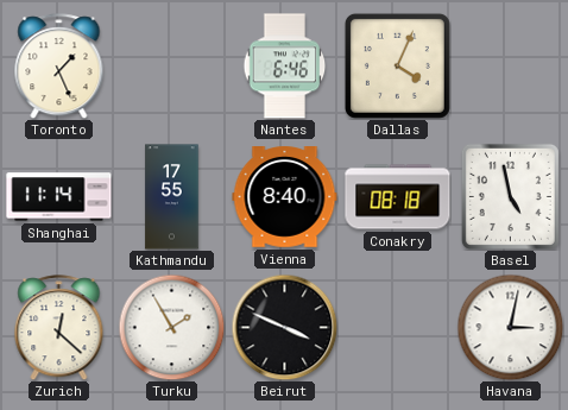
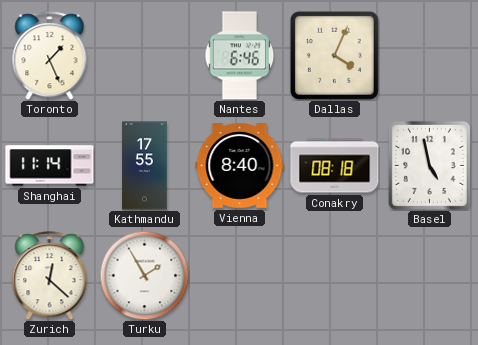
Beirut: 3:49 -> none (284, 327)
Havana: 3:02 -> none (510, 327)
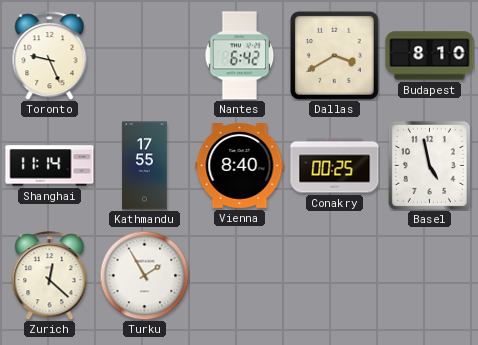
Toronto: 1:26 -> 9:26 (50, 56)
Nantes: 6:46 -> 6:42 (240, 56)
Dallas: 4:04 -> 3:40 (334, 55)
Budapest: none -> 8:10 (430, 56)
Conakry: 08:18 -> 00:25 (335, 166)
